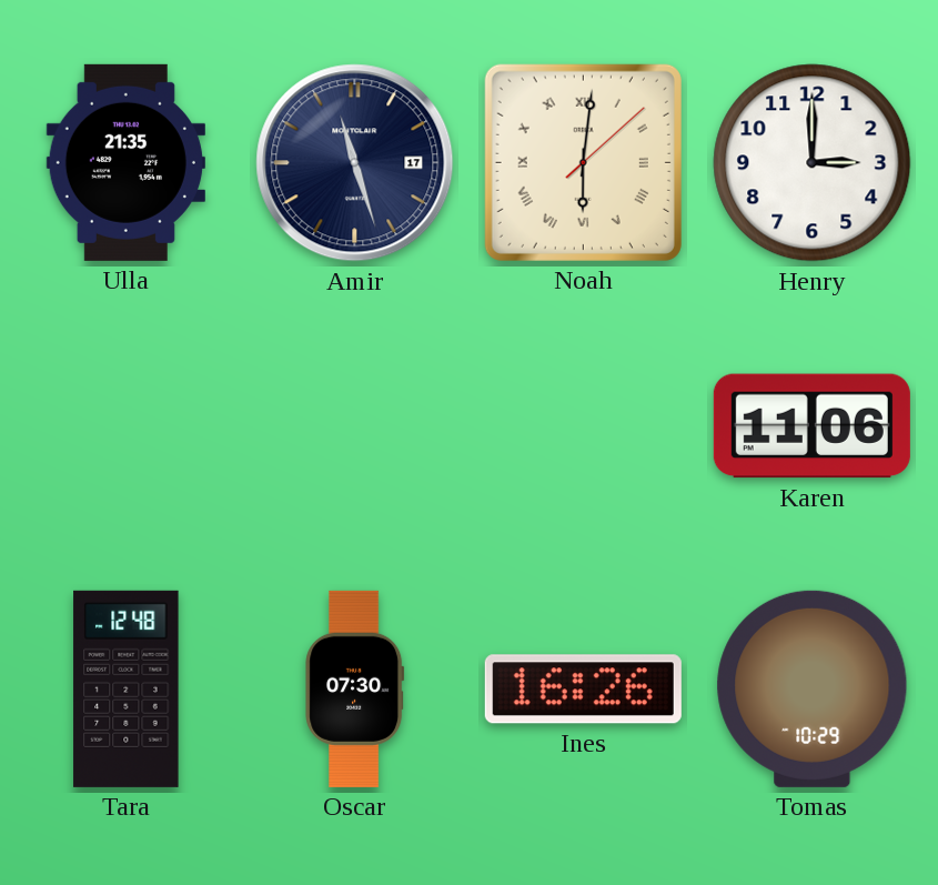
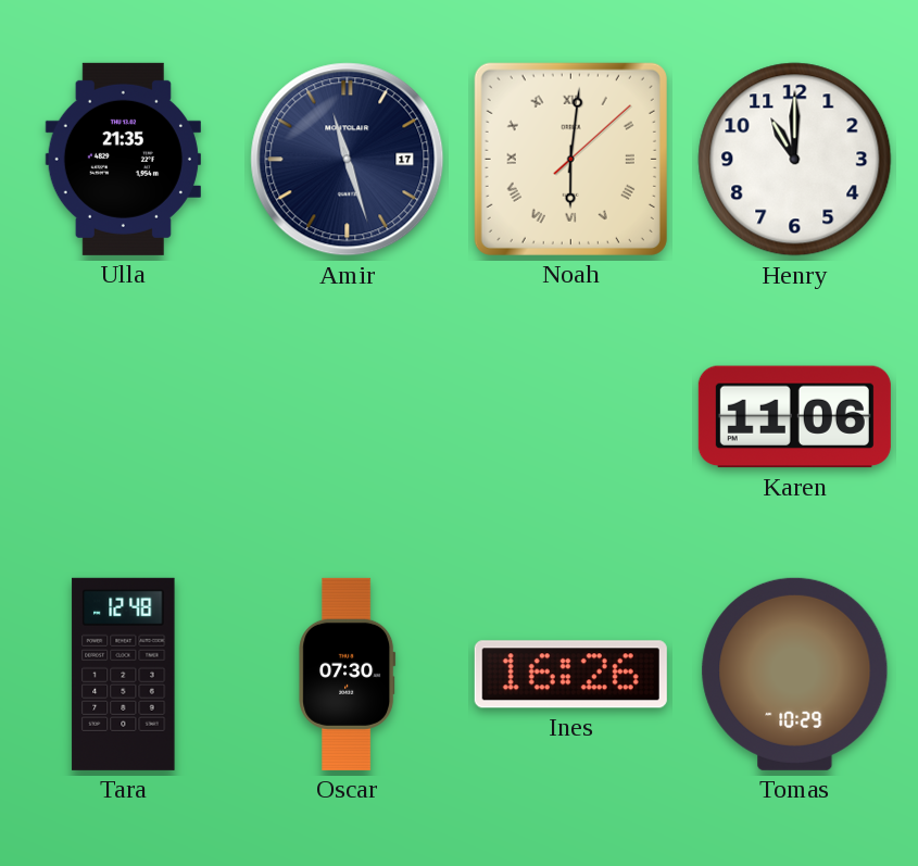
Henry: 3:00 -> 11:00 (795, 160)
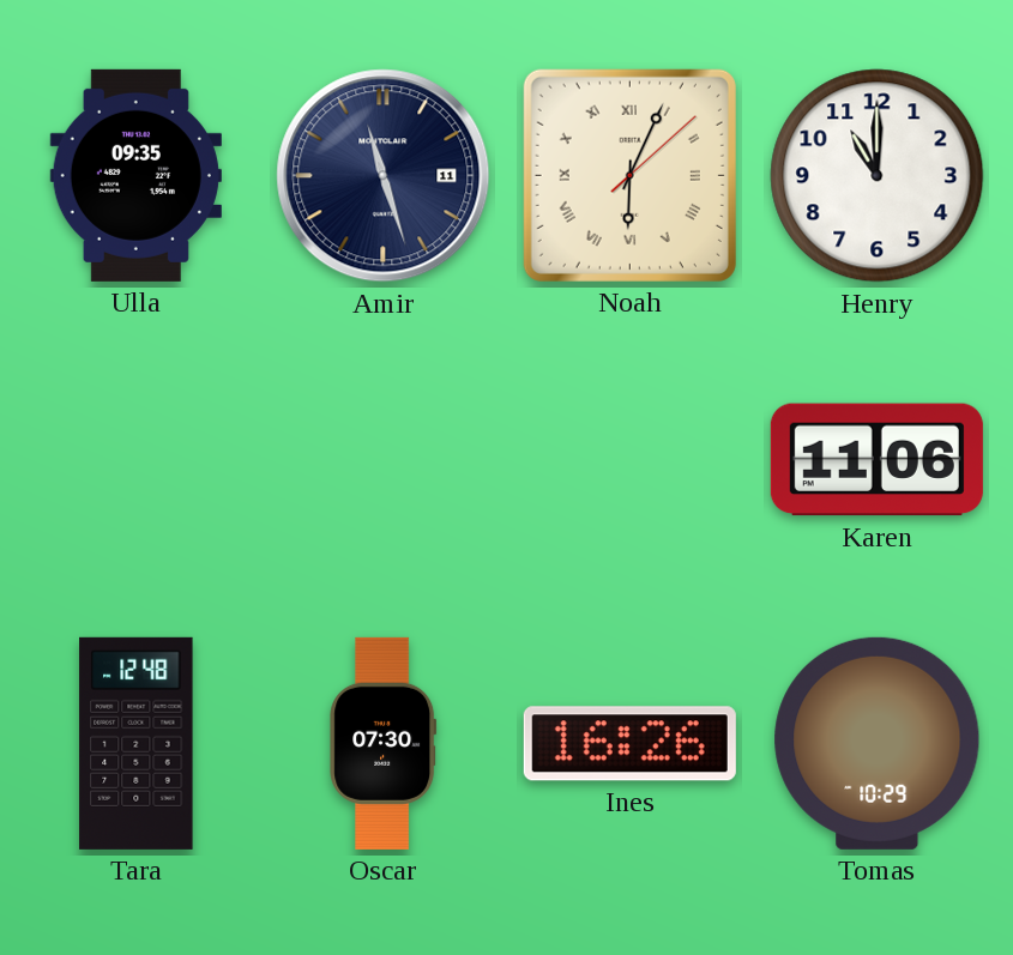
Ulla: 21:35 -> 09:35 (135, 175)
Amir date: 17 -> 11 (384, 176)
Noah: 6:01 -> 6:04 (629, 175)
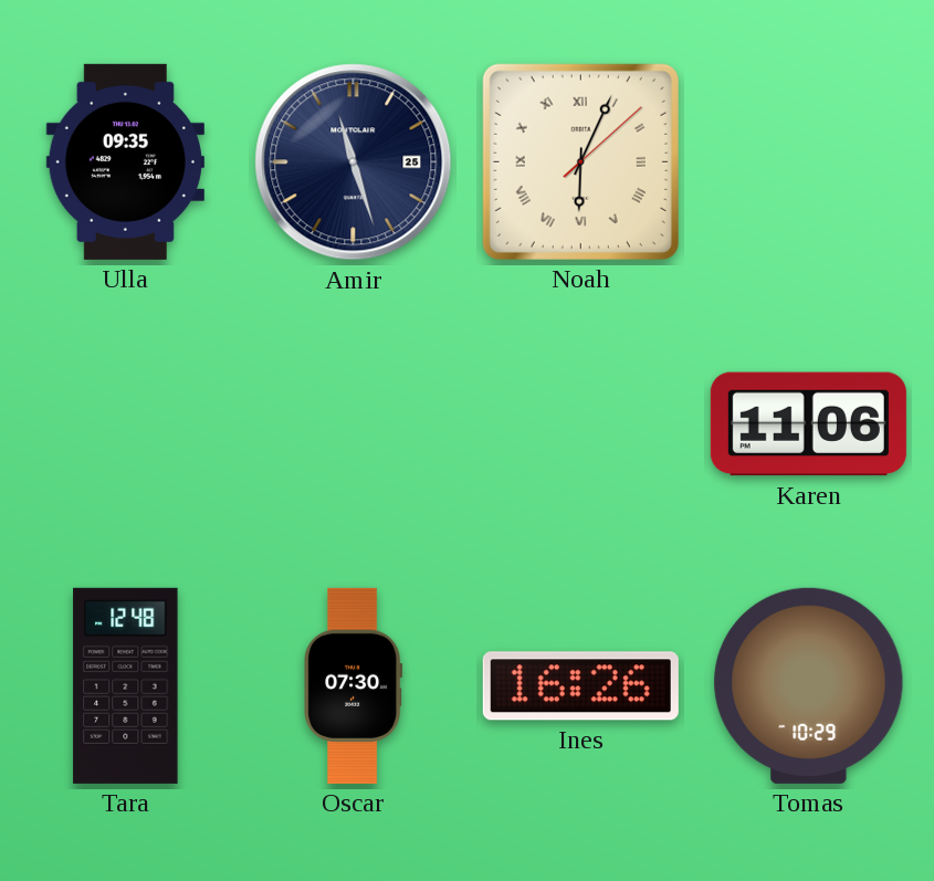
Amir date: 11 -> 25 (354, 162)
Henry: 11:00 -> none (878, 176)
